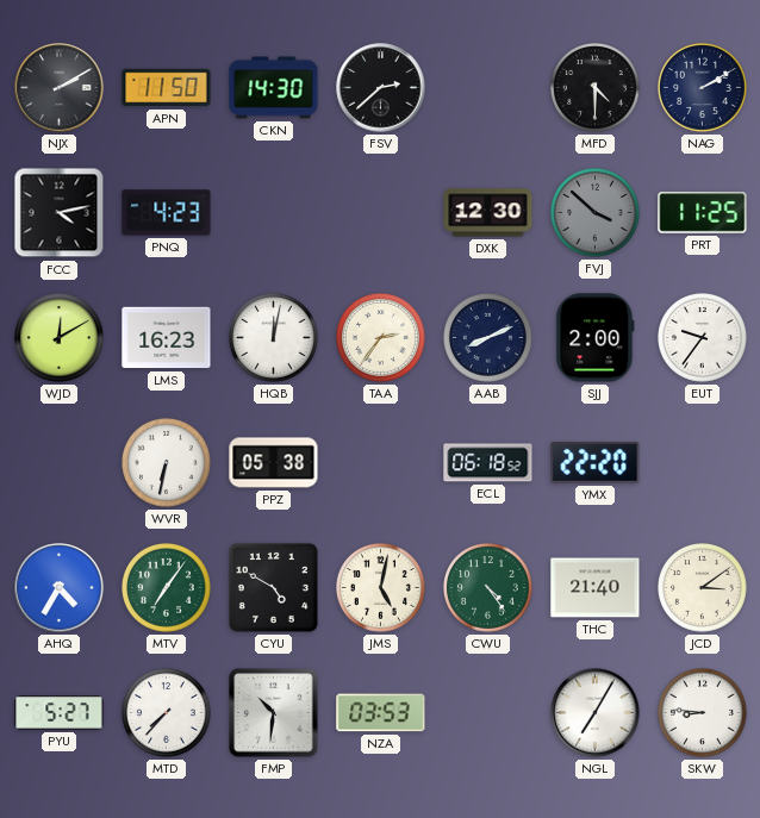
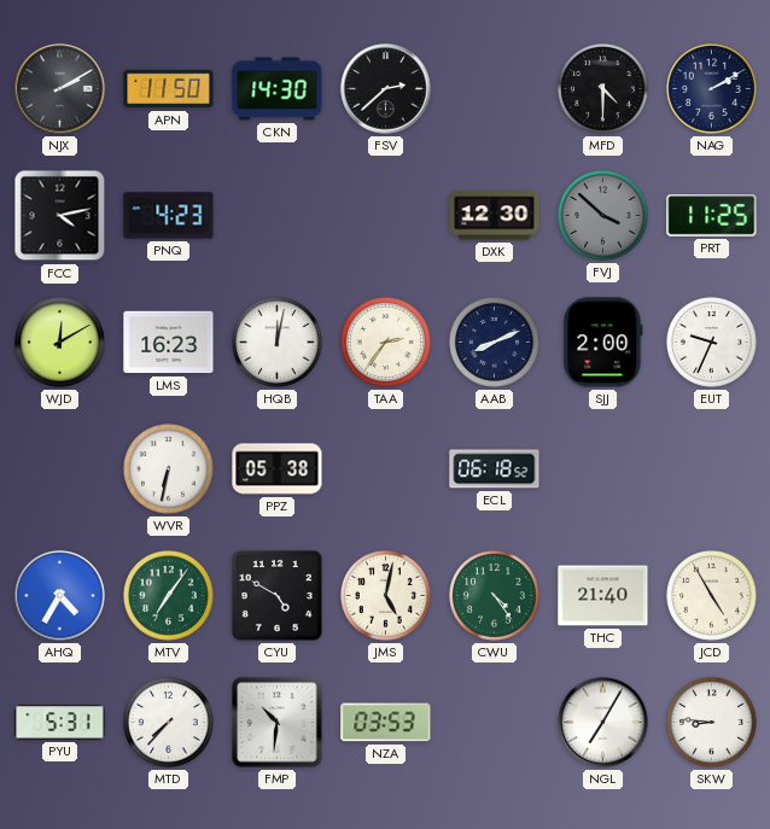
EUT: 9:36 -> 9:34 (712, 343)
YMX: 22:20 -> none (596, 463)
JCD: 3:09 -> 4:55 (712, 596)
PYU: 5:27 -> 5:31 (60, 723)
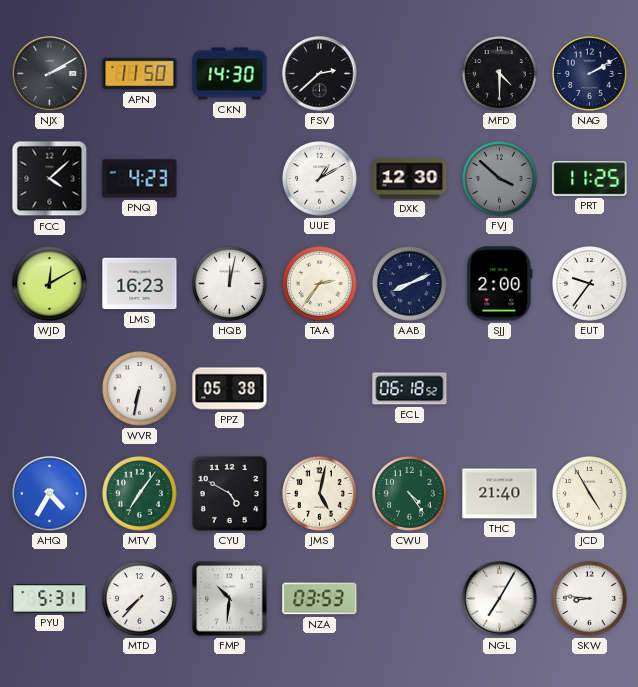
FCC: 4:13 -> 4:08 (50, 179)
UUE: none -> 1:10 (320, 179)
EUT: 9:34 -> 9:36 (590, 284)
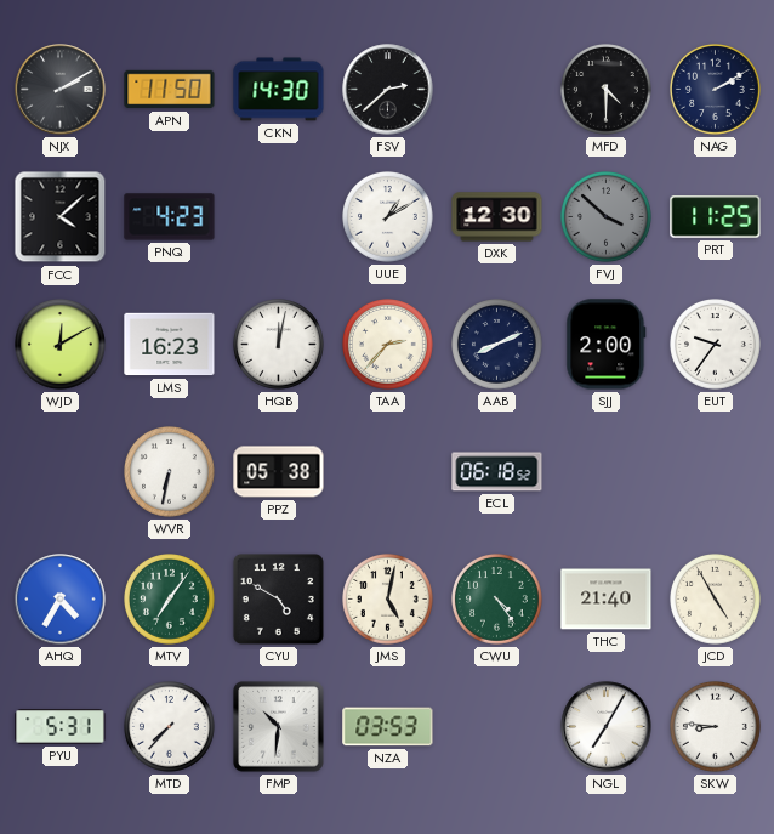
TAA: 2:36 -> 2:37 (388, 345)
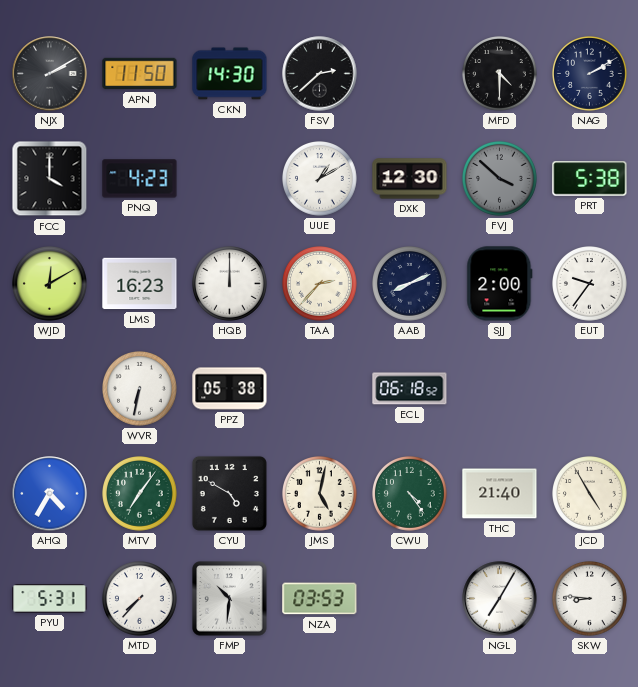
FCC: 4:08 -> 4:00 (50, 179)
PRT: 11:25 -> 5:38 (590, 179)
HQB: 12:02 -> 12:00 (230, 284)
